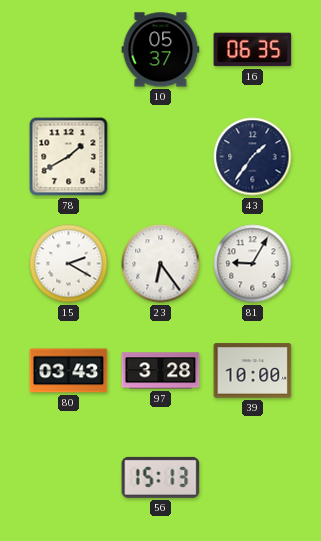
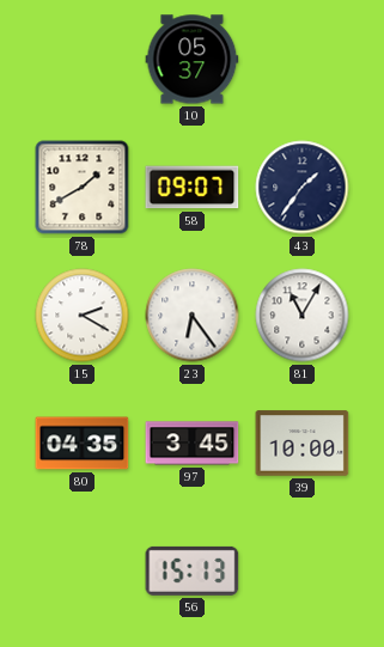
16: 06:35 -> none (253, 50)
58: none -> 09:07 (193, 188)
81: 9:05 -> 11:05 (303, 316)
80: 03:43 -> 04:35 (83, 444)
97: 3:28 -> 3:45 (193, 444)
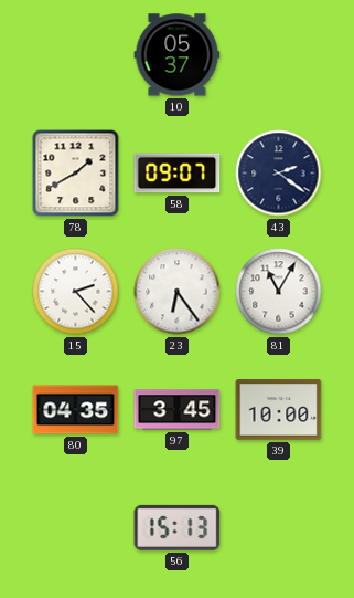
43: 1:36 -> 2:21 (279, 174)
15: 2:20 -> 2:23 (76, 292)
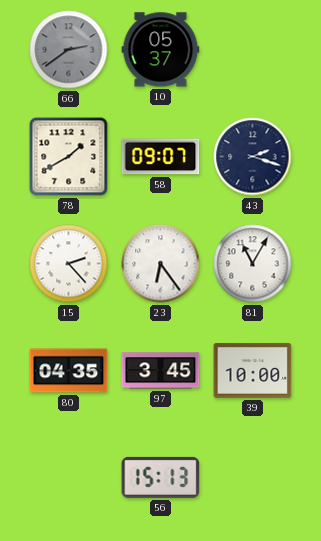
66: none -> 2:39 (69, 50)
43: 2:21 -> 2:18 (253, 157)
